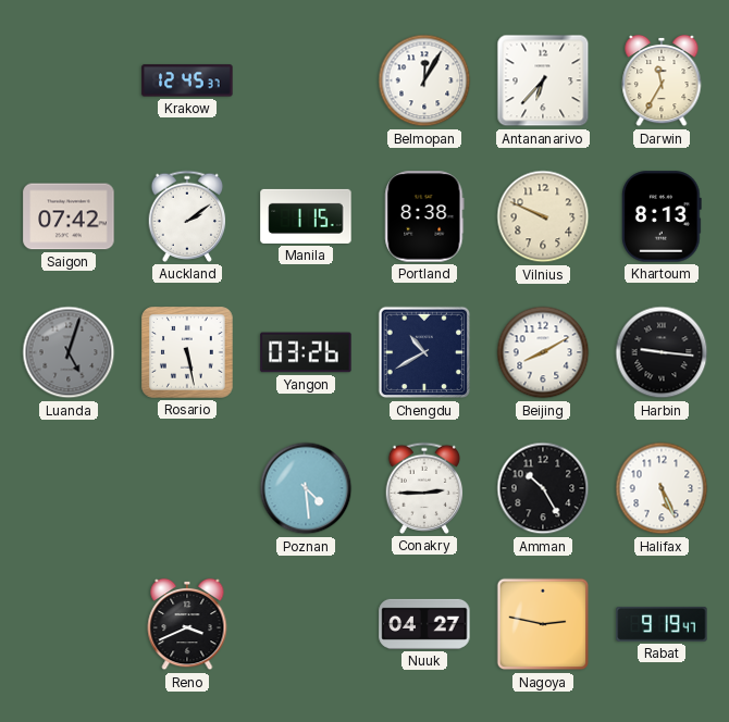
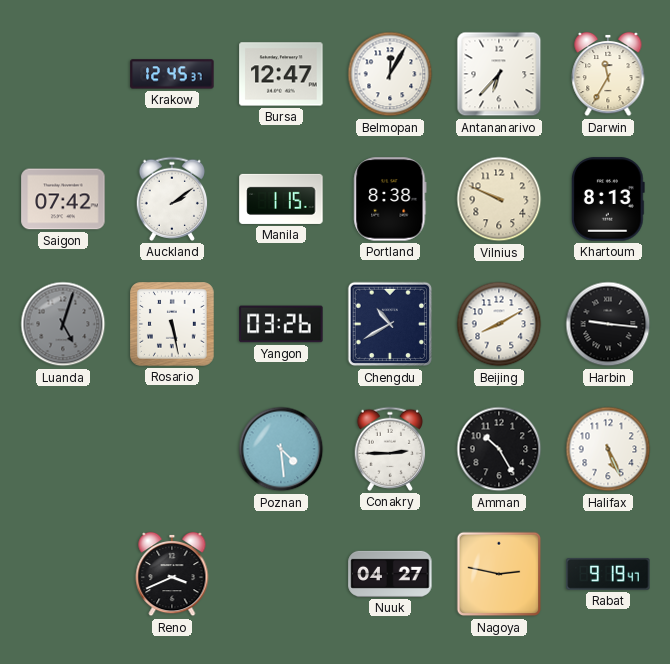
Bursa: none -> 12:47 (281, 74)
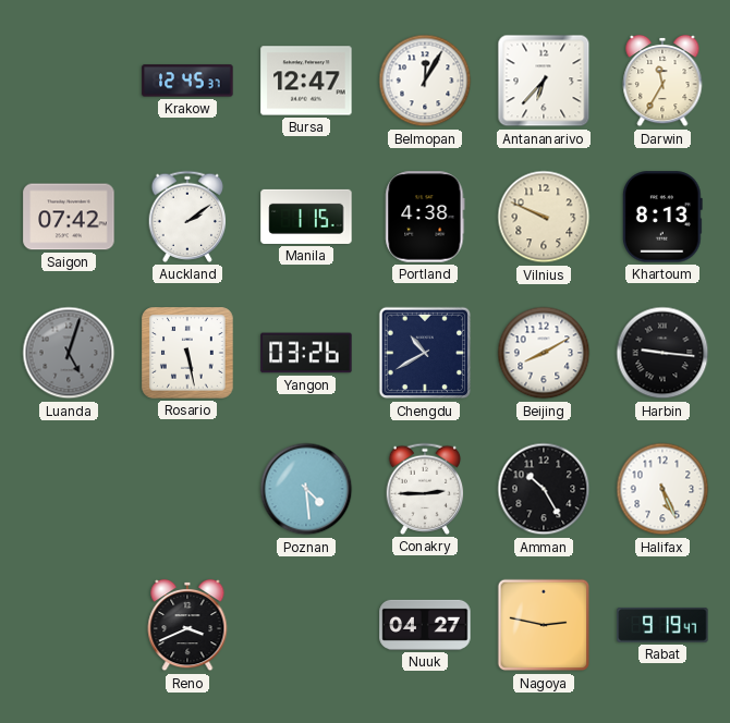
Portland: 8:38 -> 4:38 (425, 217)
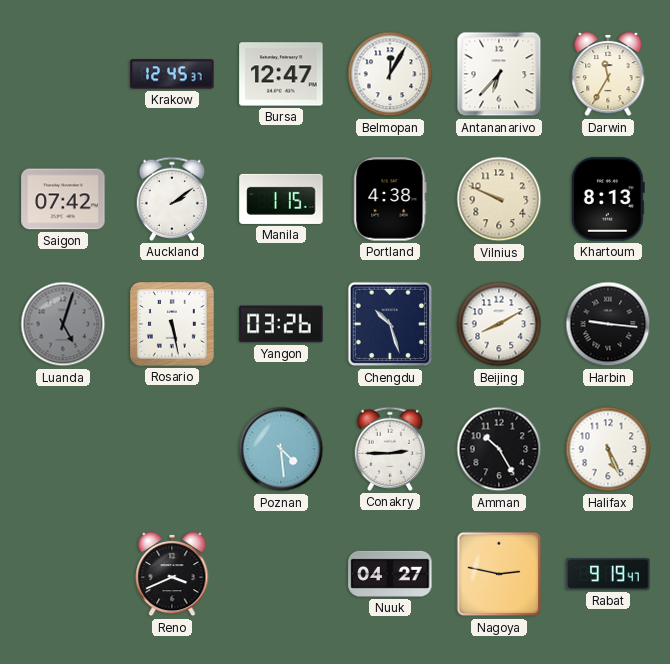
Chengdu: 10:40 -> 10:27 (390, 324)
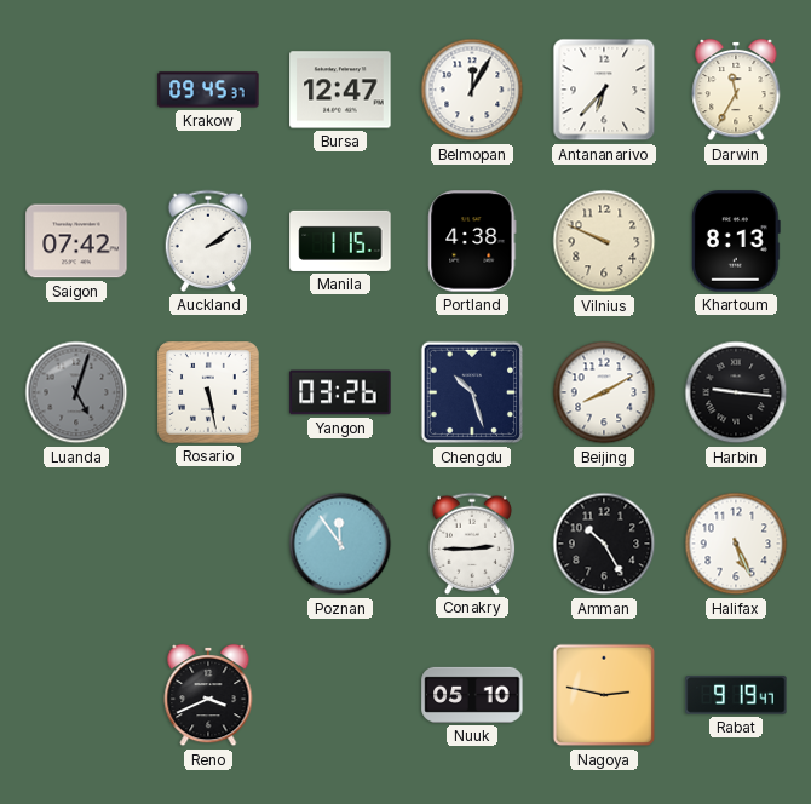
Krakow: 12:45 -> 09:45 (208, 90)
Poznan: 4:29 -> 11:54 (340, 544)
Nuuk: 04:27 -> 05:10 (472, 695)
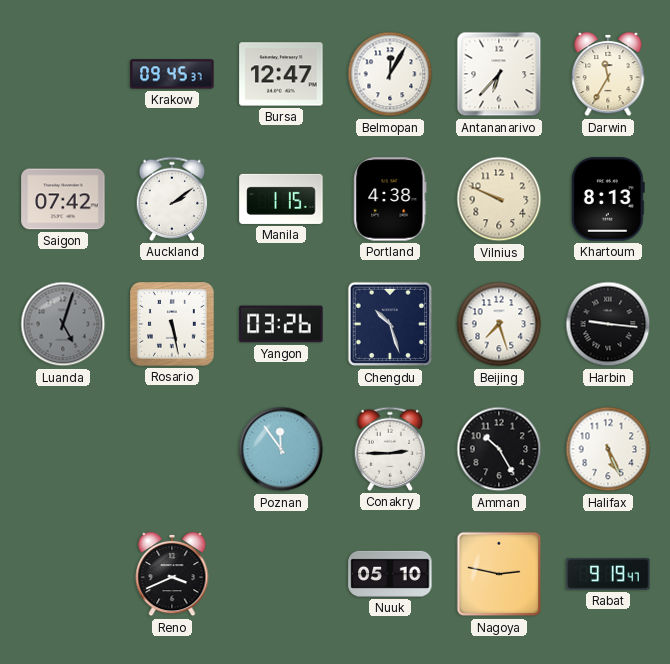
Beijing: 8:10 -> 7:27 (499, 324)
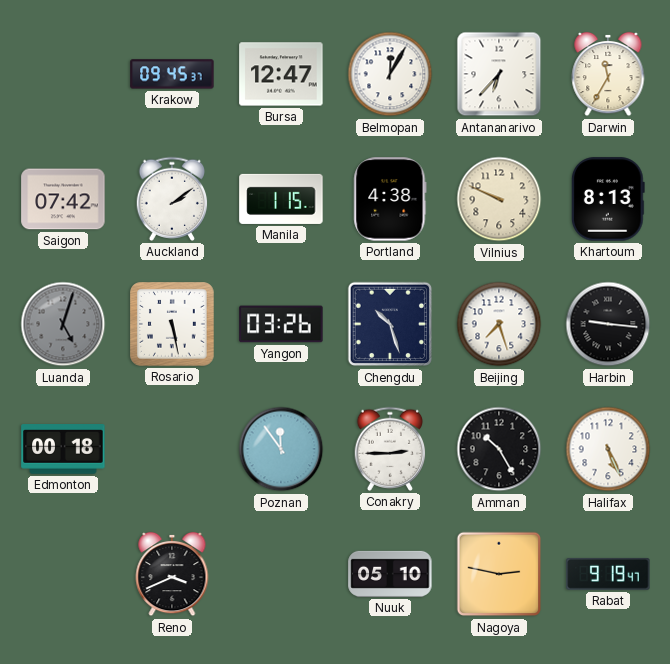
Edmonton: none -> 00:18 (63, 449)
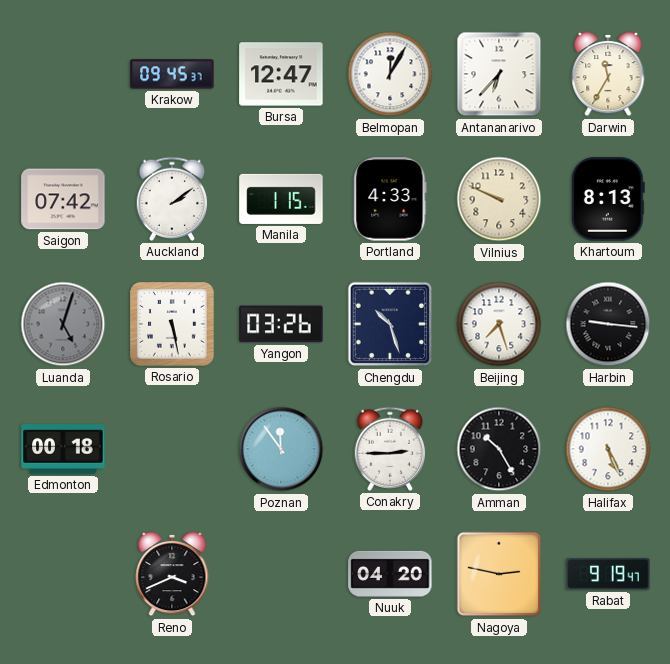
Portland: 4:38 -> 4:33 (390, 199)
Nuuk: 05:10 -> 04:20 (390, 574)
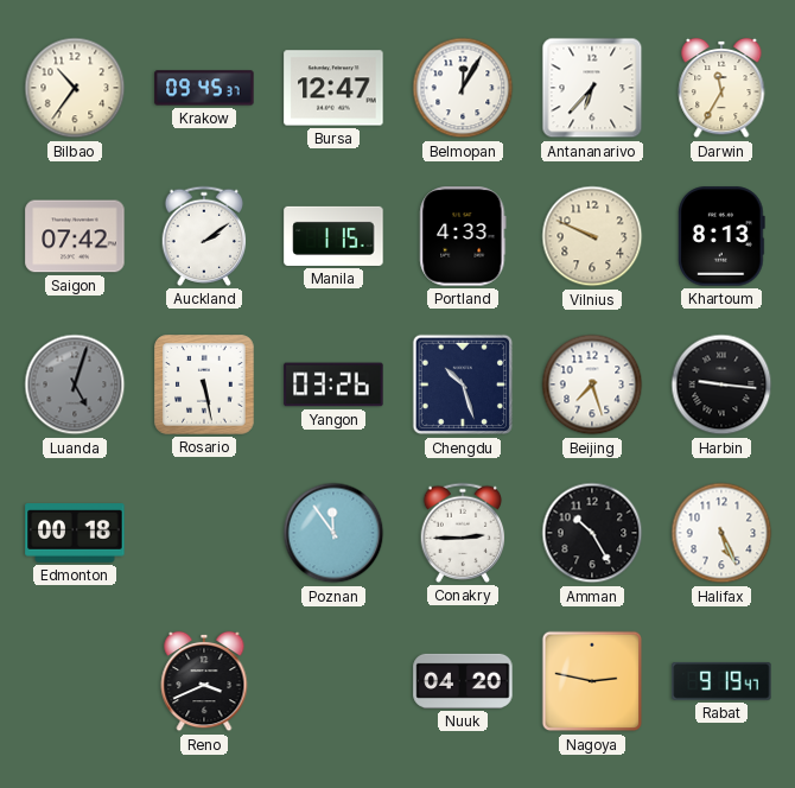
Bilbao: none -> 10:36 (75, 88)
